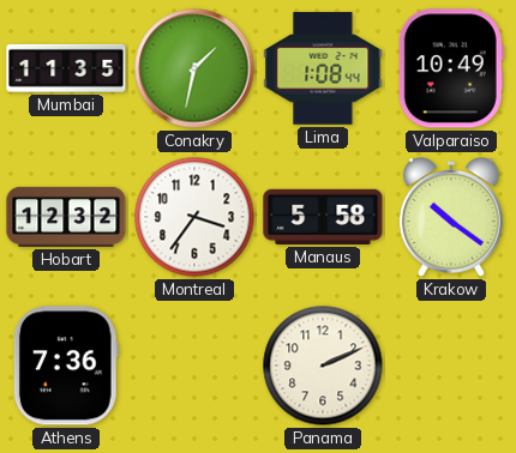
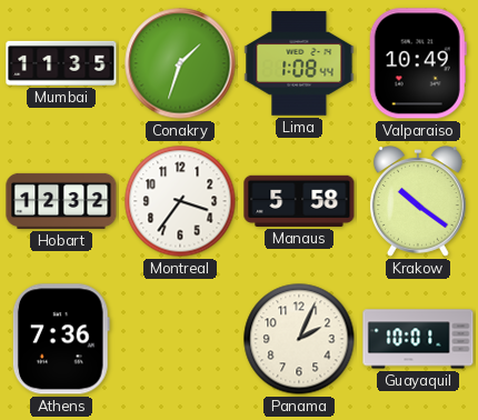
Conakry: 1:32 -> 1:33 (180, 63)
Panama: 2:11 -> 2:04 (299, 339)
Guayaquil: none -> 10:01 (418, 339)
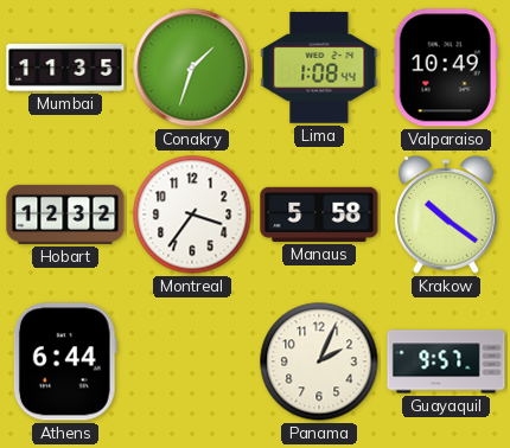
Athens: 7:36 -> 6:44 (65, 361)
Guayaquil: 10:01 -> 9:57 (446, 361)
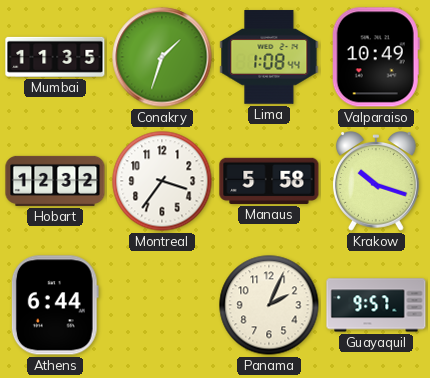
Krakow: 10:21 -> 10:18 (376, 181)
